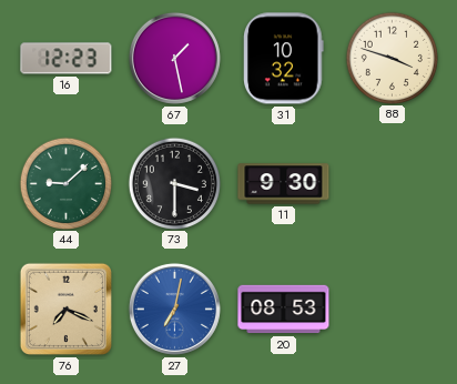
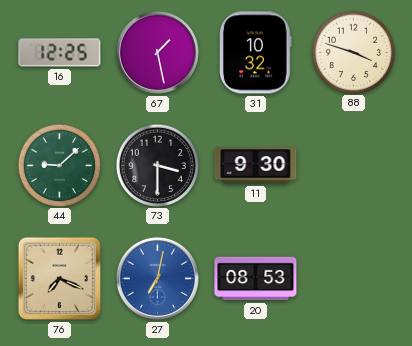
16: 12:23 -> 12:25 (60, 53)
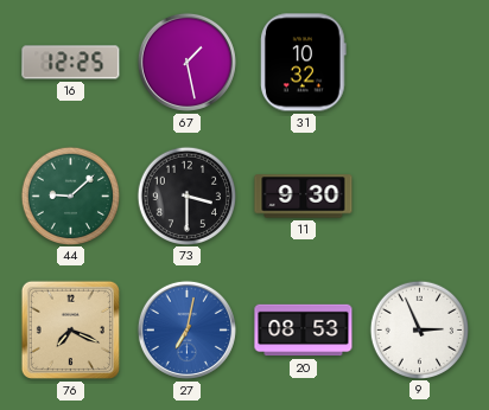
88: 3:48 -> none (353, 52)
9: none -> 2:56 (419, 329)
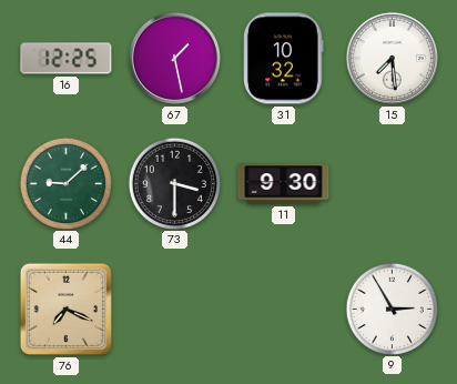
15: none -> 7:29 (392, 58)
27: 7:02 -> none (186, 329)
20: 08:53 -> none (304, 331)
9: 2:56 -> 2:55 (392, 309)
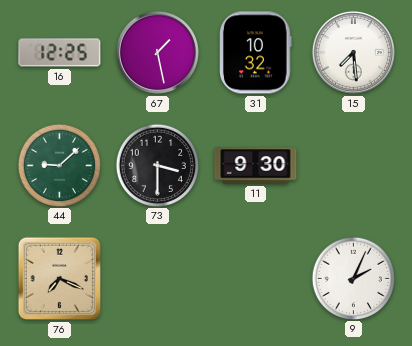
9: 2:55 -> 2:04 (353, 278)
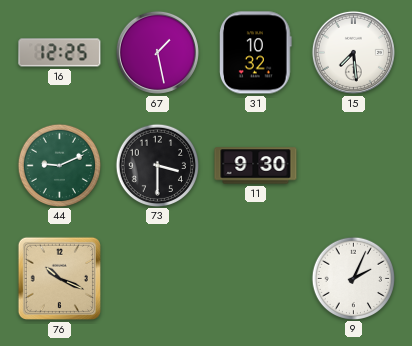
44: 9:08 -> 9:11 (59, 165)
76: 7:19 -> 10:19 (59, 278)
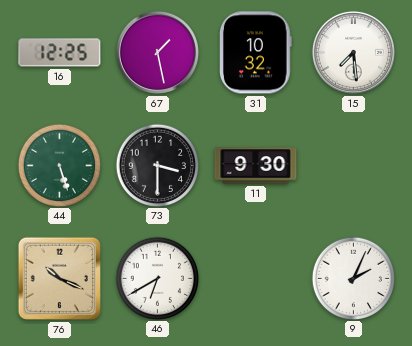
44: 9:11 -> 5:27 (59, 165)
46: none -> 6:40 (157, 278)
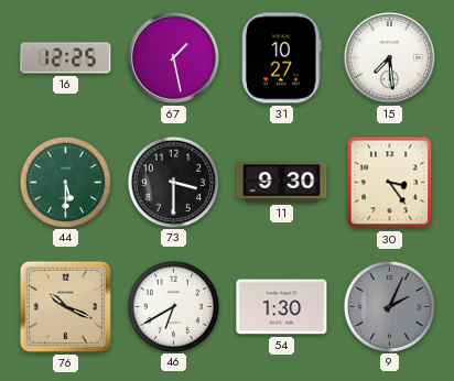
31: 10:32 -> 10:27 (282, 58)
44: 5:27 -> 5:30 (65, 182)
30: none -> 3:24 (390, 183)
54: none -> 1:30 (282, 307)
9 dial: white -> grey (389, 306)
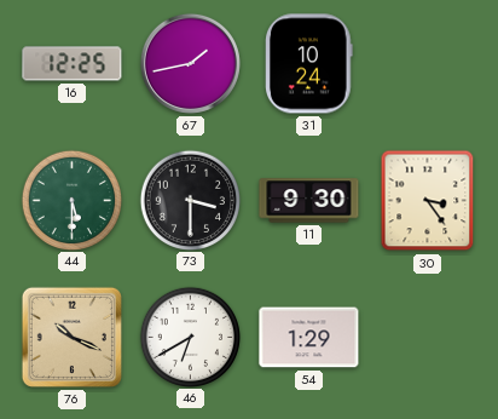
67: 1:28 -> 1:43 (190, 63)
31: 10:27 -> 10:24 (309, 64)
15: 7:29 -> none (389, 57)
54: 1:30 -> 1:29 (309, 338)
9: 2:04 -> none (389, 306)
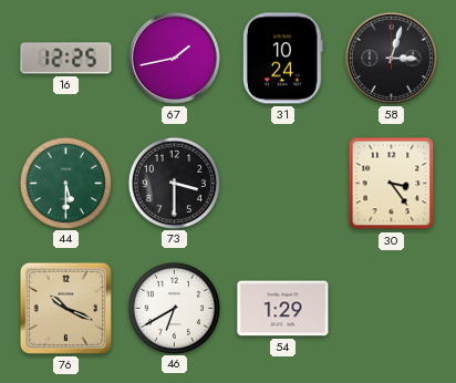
58: none -> 3:03 (391, 58)
11: 9:30 -> none (309, 201)
